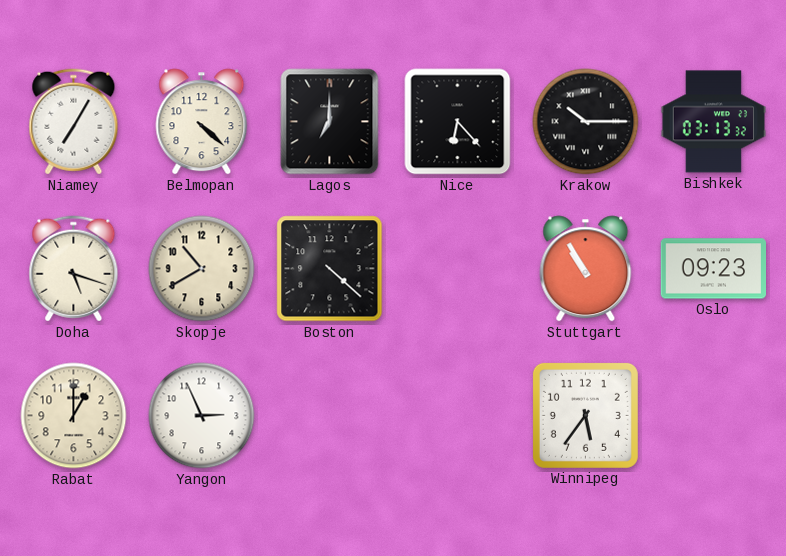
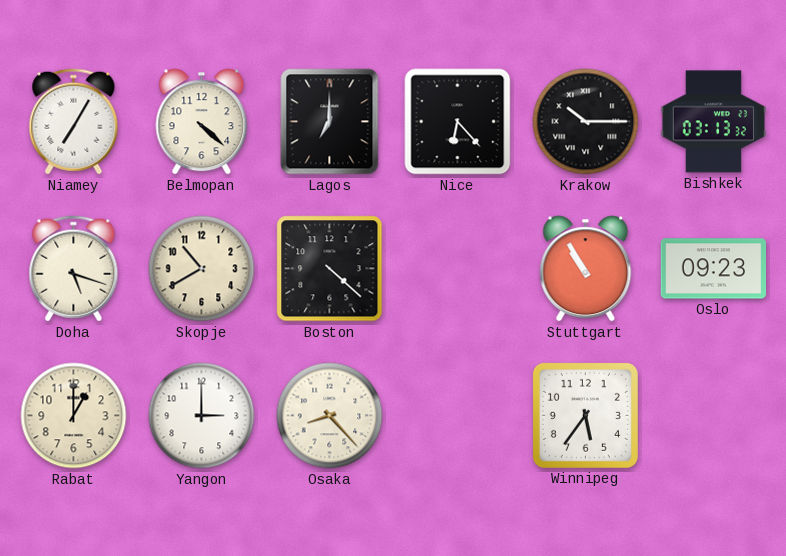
Yangon: 2:56 -> 3:00 (202, 416)
Osaka: none -> 8:23 (330, 416)
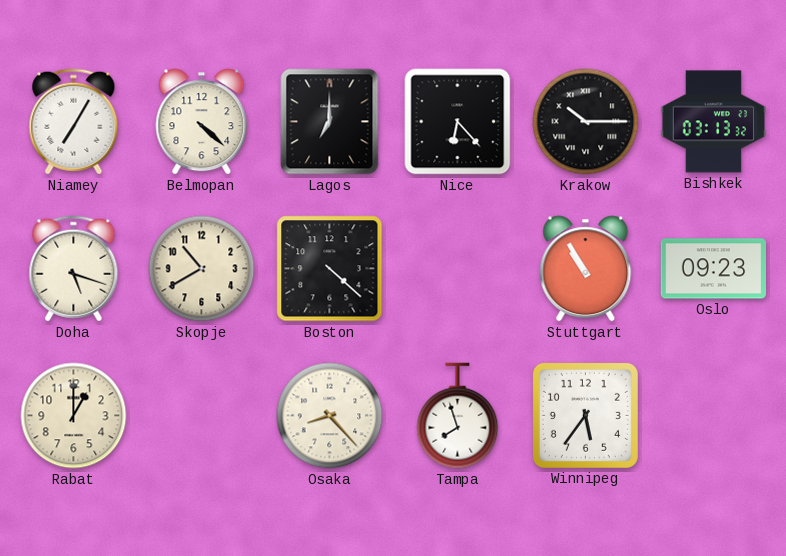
Yangon: 3:00 -> none (202, 416)
Tampa: none -> 7:57 (458, 416)
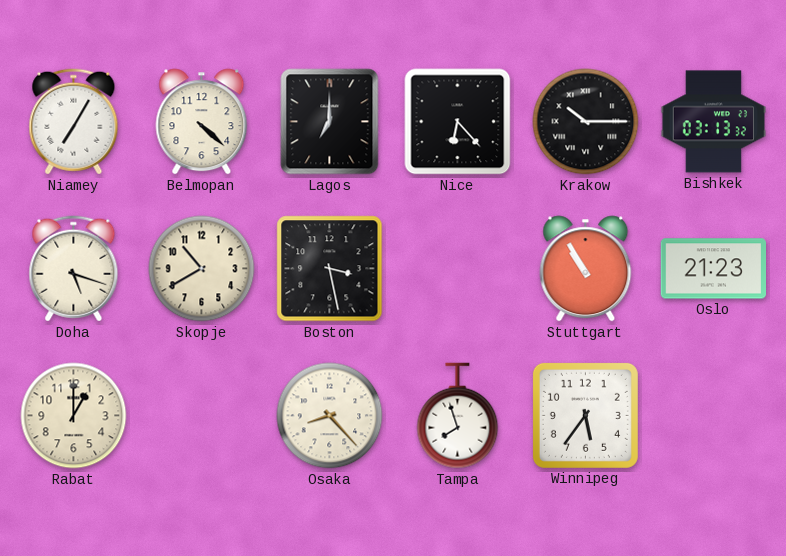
Boston: 4:22 -> 3:28 (330, 269)
Oslo: 09:23 -> 21:23 (714, 269)
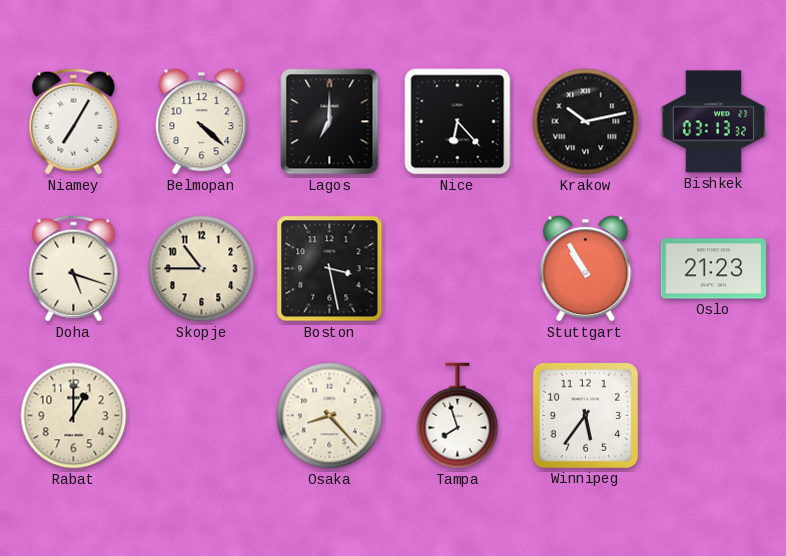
Krakow: 10:15 -> 10:13 (586, 122)
Skopje: 10:40 -> 10:45 (202, 269)
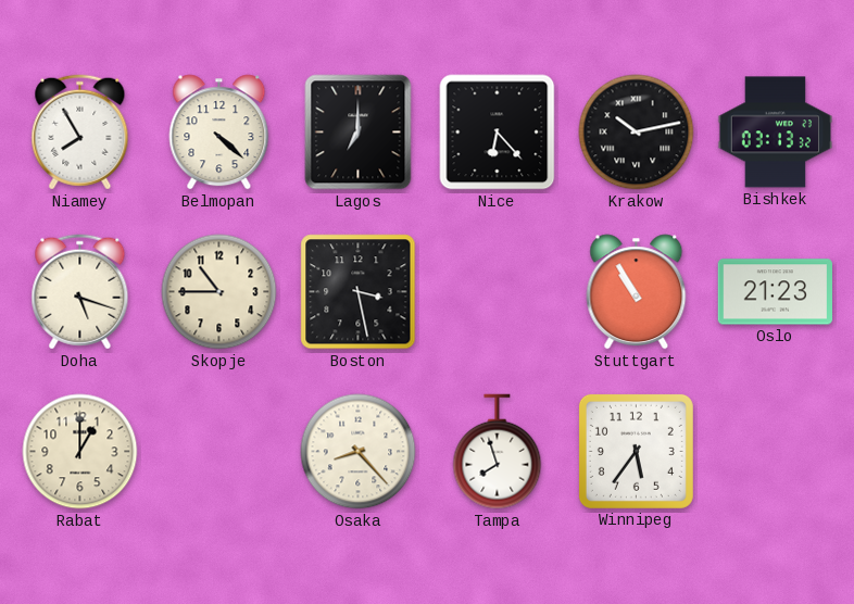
Niamey: 7:05 -> 7:55 (80, 133)
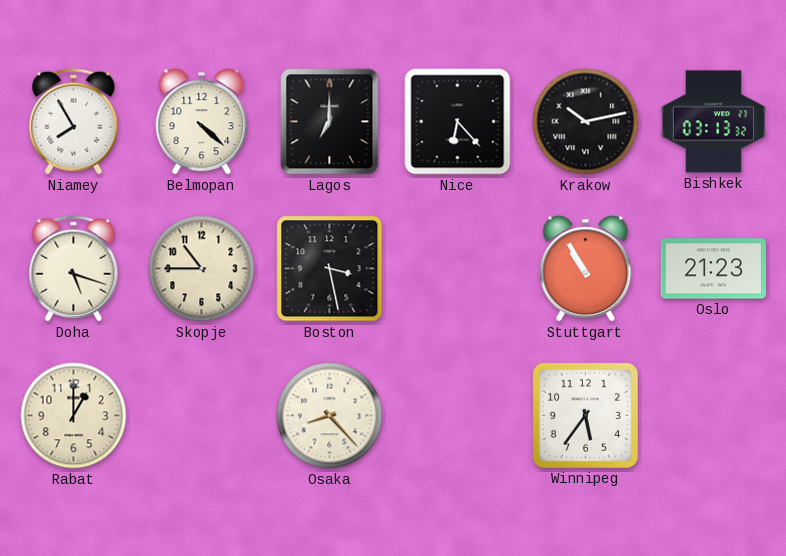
Tampa: 7:57 -> none (498, 452)
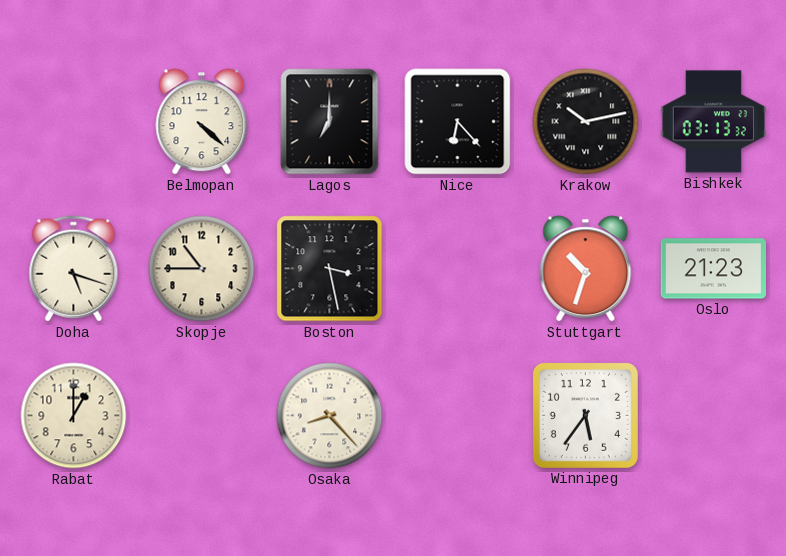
Niamey: 7:55 -> none (74, 122)
Stuttgart: 10:55 -> 10:33 (586, 269)
